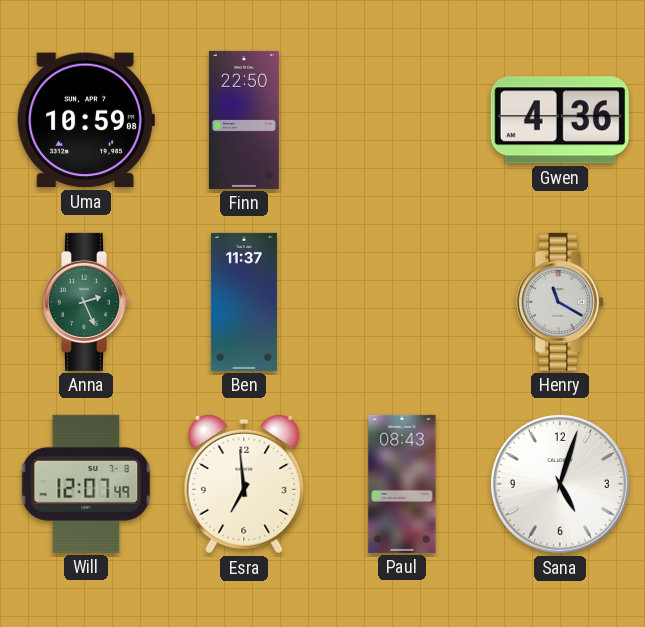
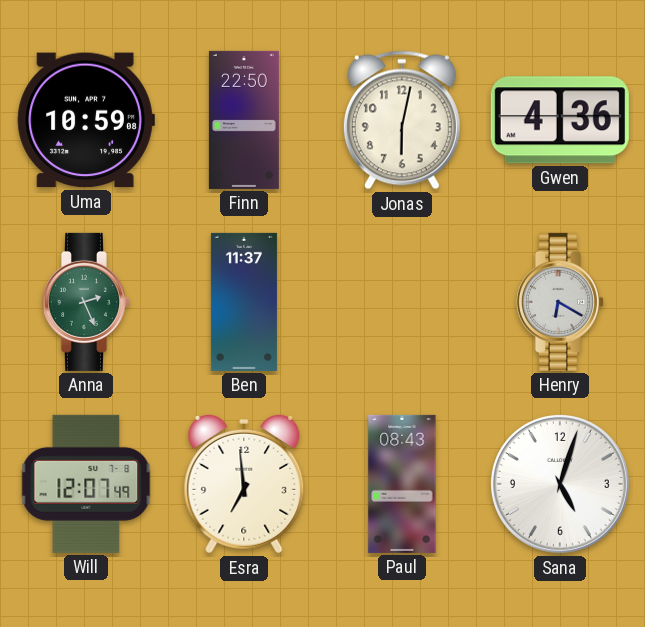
Jonas: none -> 6:02 (402, 120)
Henry: 11:20 -> 6:20 (559, 302)
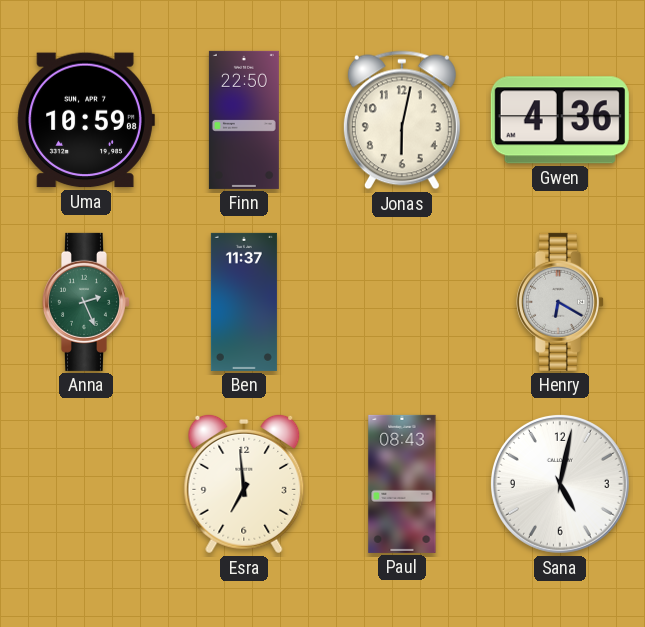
Will: 12:07 -> none (86, 484)
Sana: 5:03 -> 5:02 (560, 484)
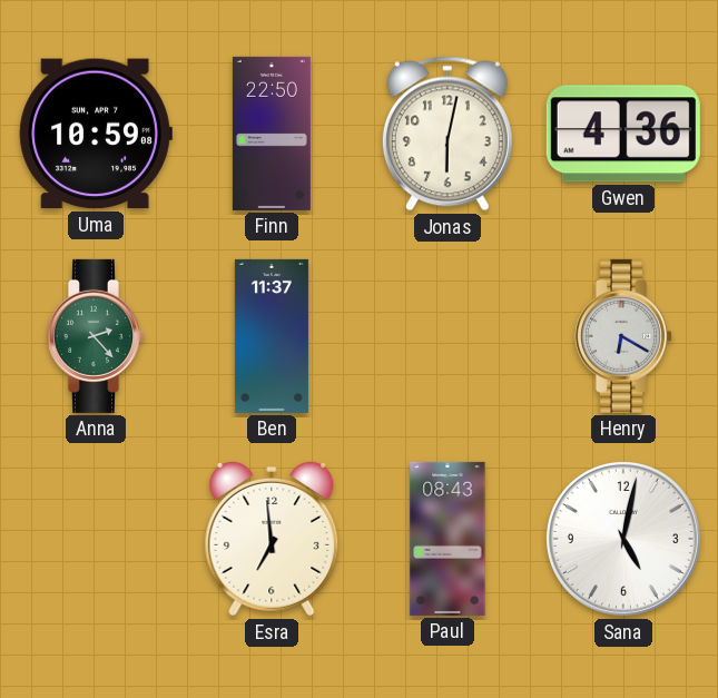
Anna: 2:26 -> 2:23 (95, 336)
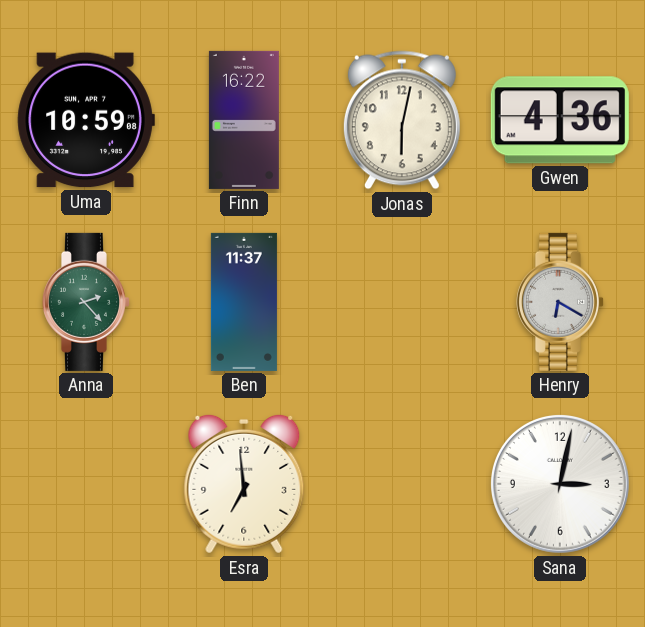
Finn: 22:50 -> 16:22 (244, 120)
Paul: 08:43 -> none (447, 539)
Sana: 5:02 -> 3:02 (560, 484)
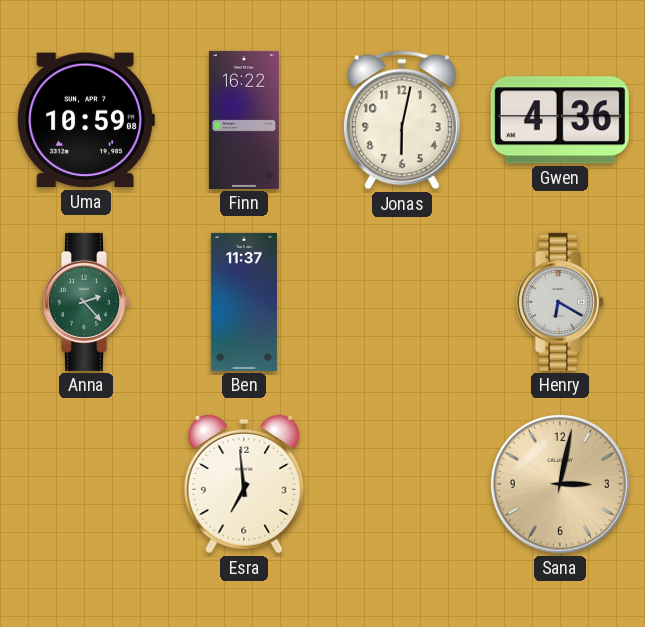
Sana dial: white -> champagne (560, 484)
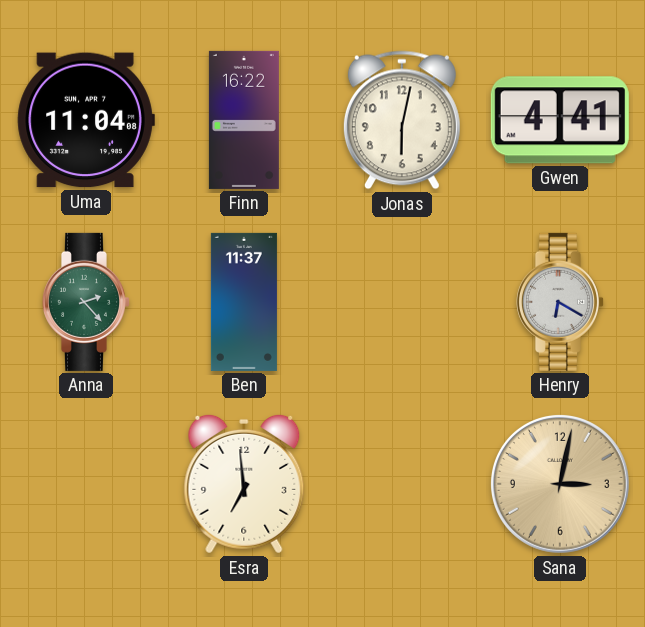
Uma: 10:59 -> 11:04 (86, 120)
Gwen: 4:36 -> 4:41 (560, 120)
